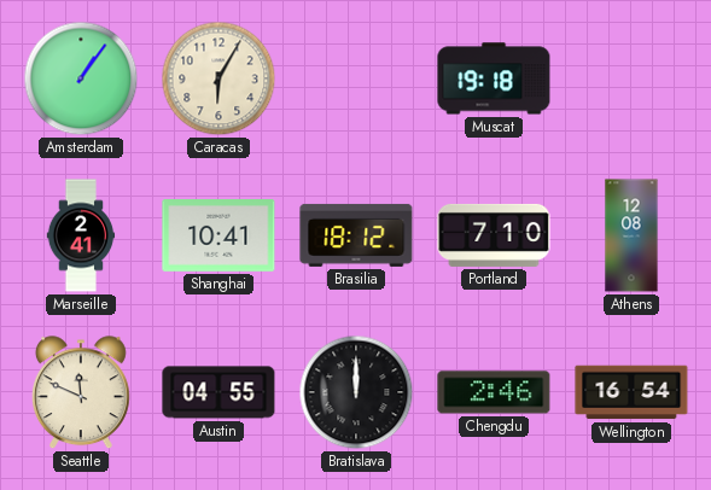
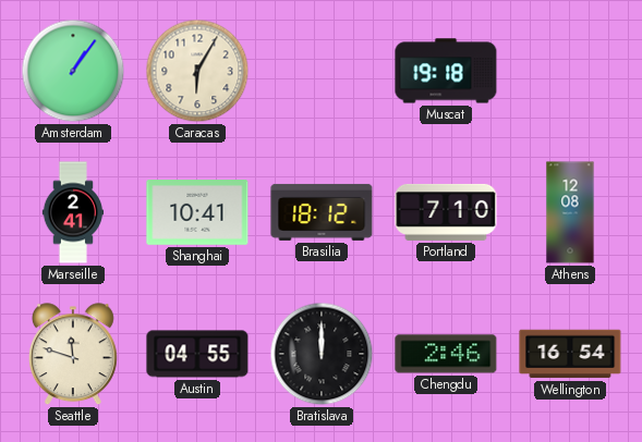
Seattle: 11:49 -> 11:48 (73, 355)
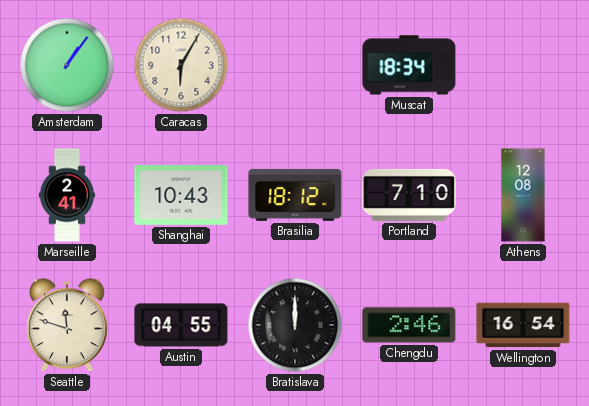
Muscat: 19:18 -> 18:34 (409, 65)
Shanghai: 10:41 -> 10:43 (181, 196)
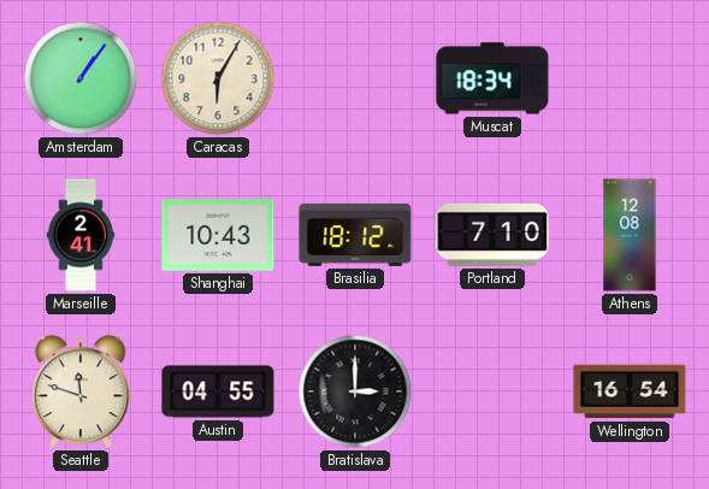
Bratislava: 12:00 -> 3:00 (355, 391)
Chengdu: 2:46 -> none (409, 325)
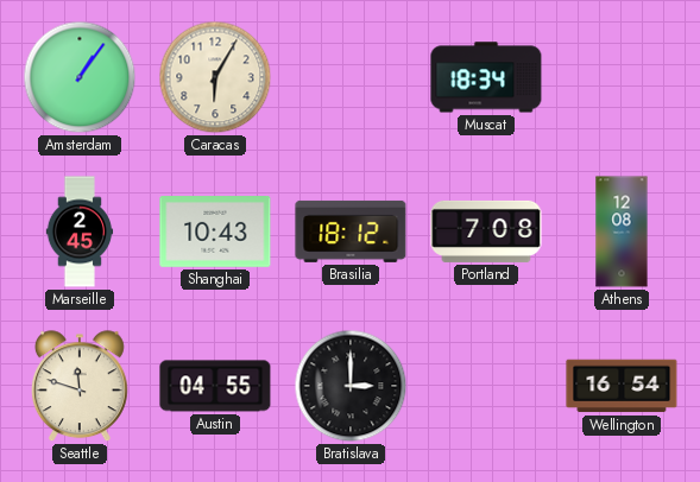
Marseille: 2:41 -> 2:45 (80, 232)
Portland: 7:10 -> 7:08 (486, 232)
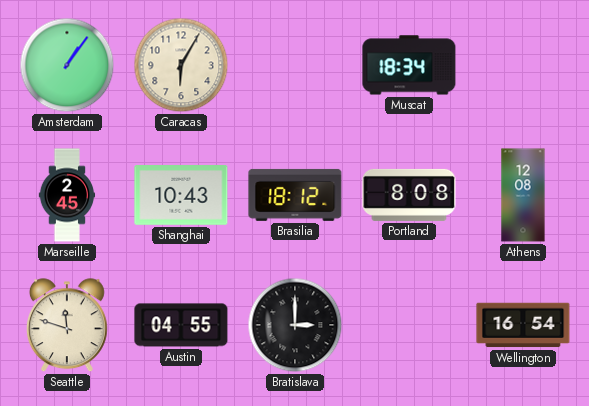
Portland: 7:08 -> 8:08 (409, 195)
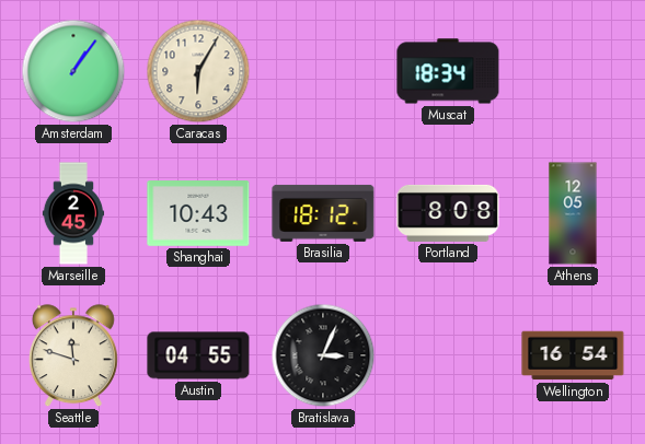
Athens: 12:08 -> 12:05 (573, 213)
Bratislava: 3:00 -> 3:04 (323, 355)
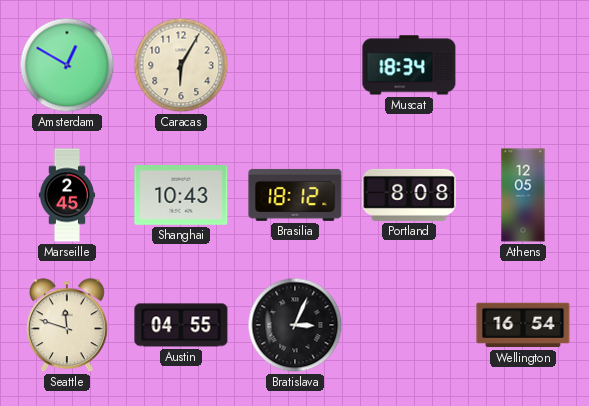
Amsterdam: 1:06 -> 12:50 (67, 65)
